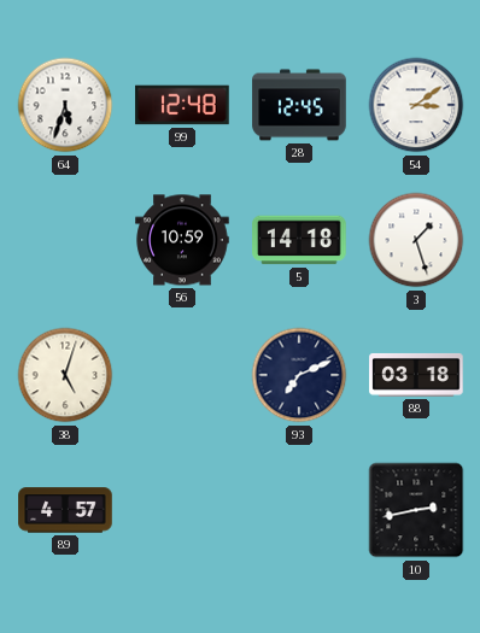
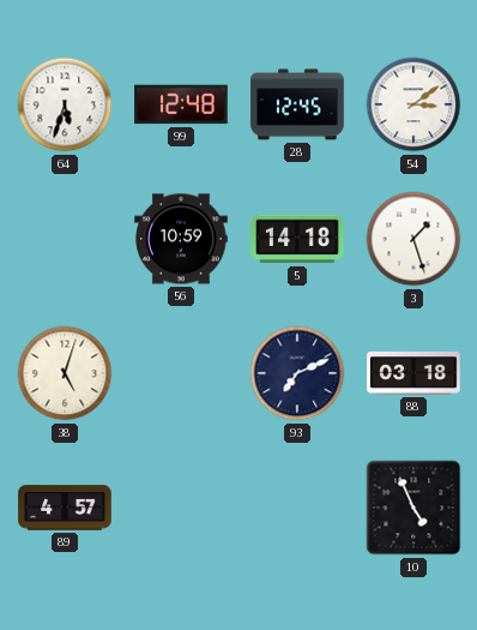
10: 2:43 -> 4:56 (413, 508)
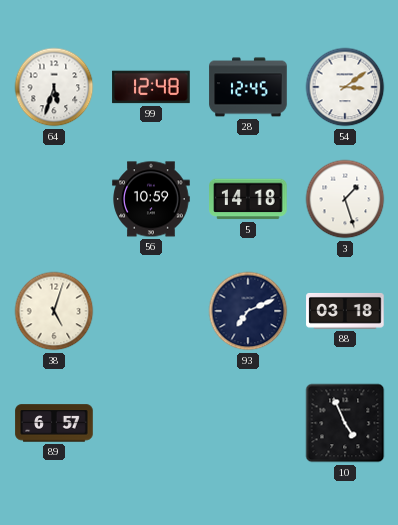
89: 4:57 -> 6:57 (54, 423)
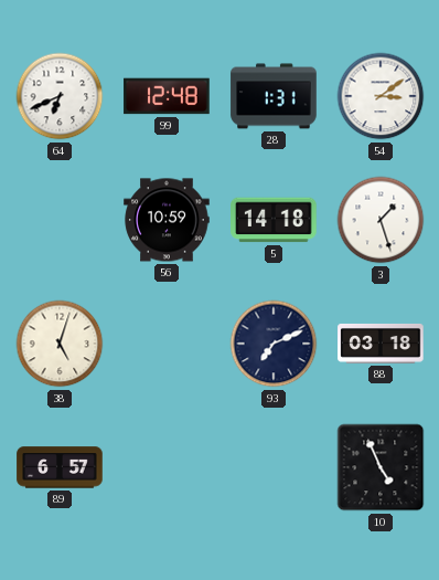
64: 5:33 -> 6:41 (60, 96)
28: 12:45 -> 1:31 (274, 96)
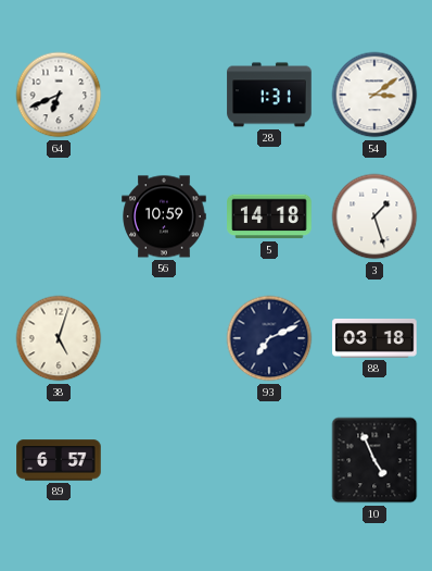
99: 12:48 -> none (167, 96)
